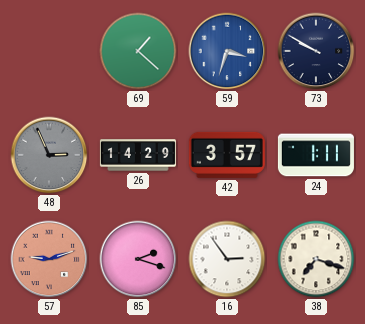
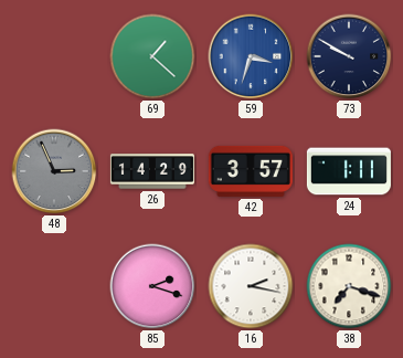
57: 9:12 -> none (49, 259)
16: 2:54 -> 2:17 (251, 286)
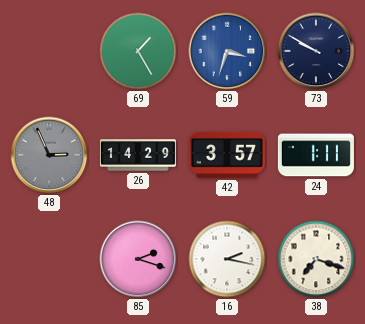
69: 1:22 -> 1:25 (138, 51)
